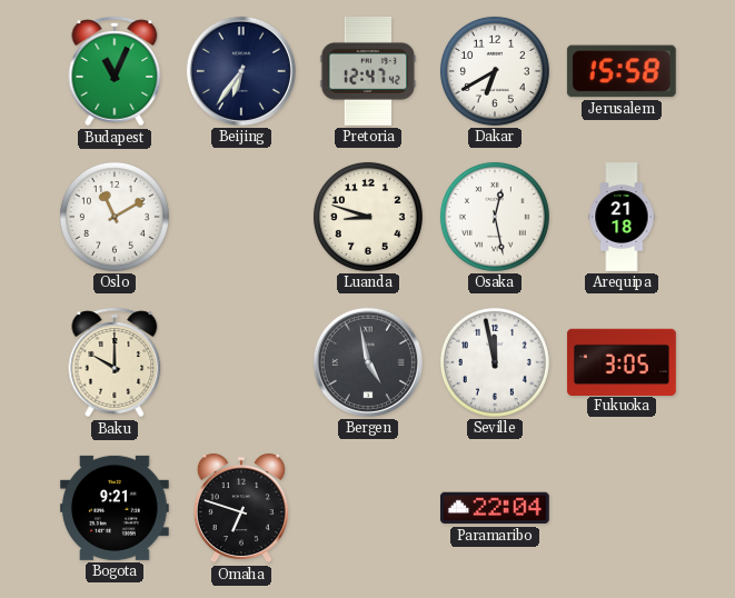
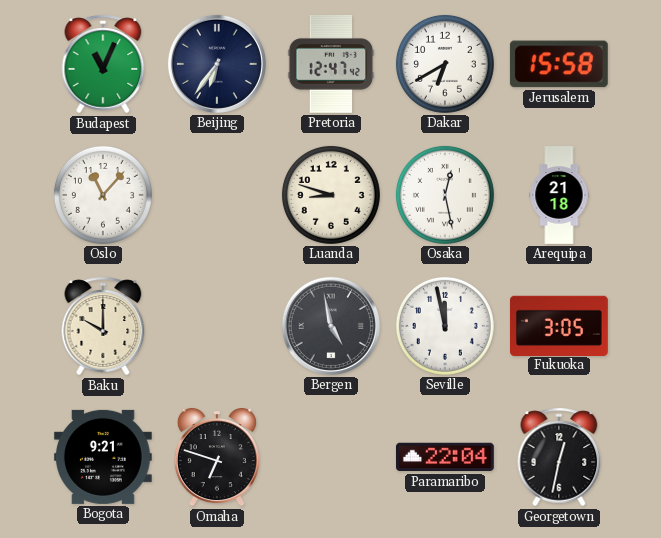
Oslo: 11:10 -> 11:07 (103, 195)
Georgetown: none -> 12:32 (559, 457)
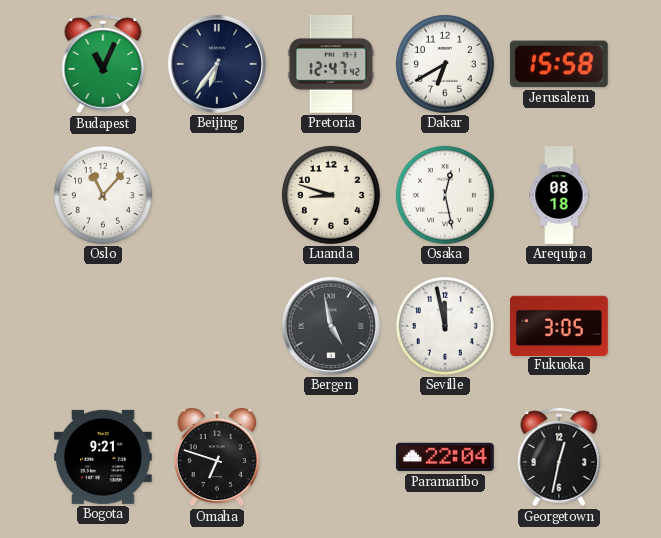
Arequipa: 21:18 -> 08:18 (559, 195)
Baku: 10:00 -> none (103, 326)
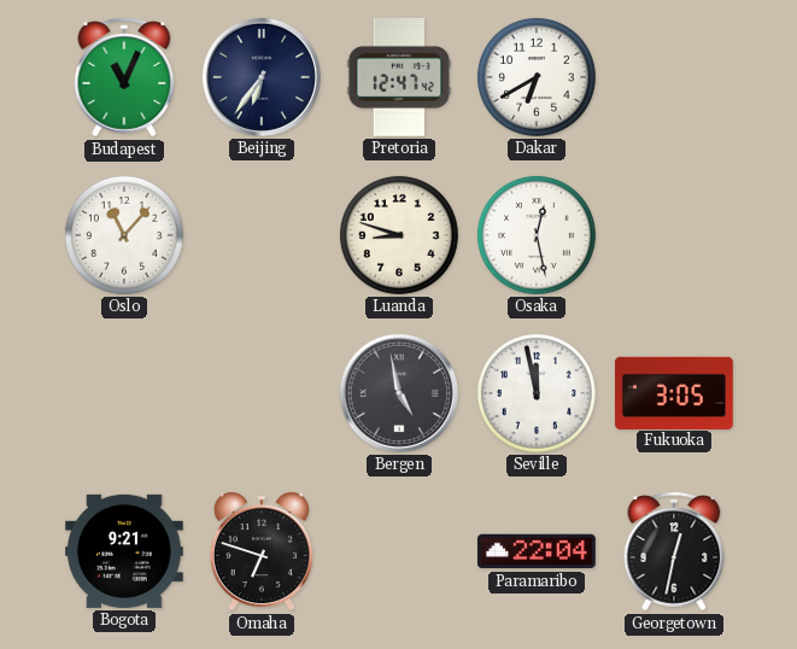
Jerusalem: 15:58 -> none (559, 64)
Arequipa: 08:18 -> none (559, 195)
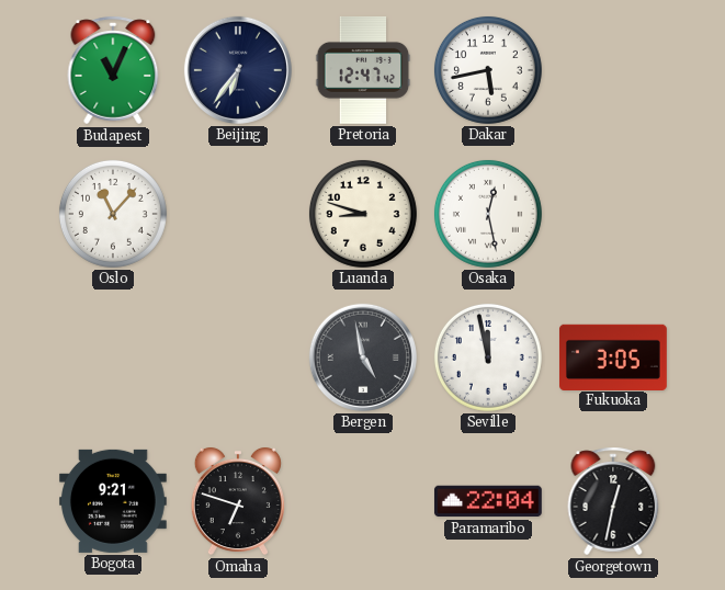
Dakar: 6:40 -> 5:43 (488, 70)
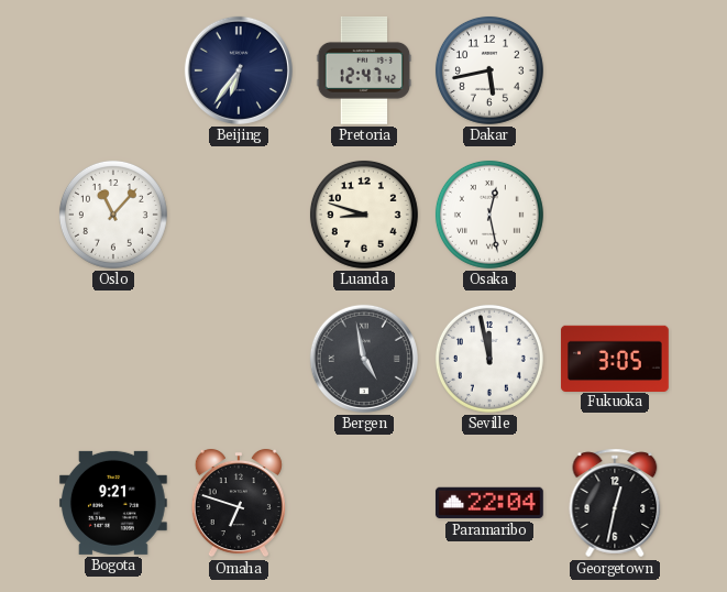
Budapest: 11:04 -> none (113, 70)
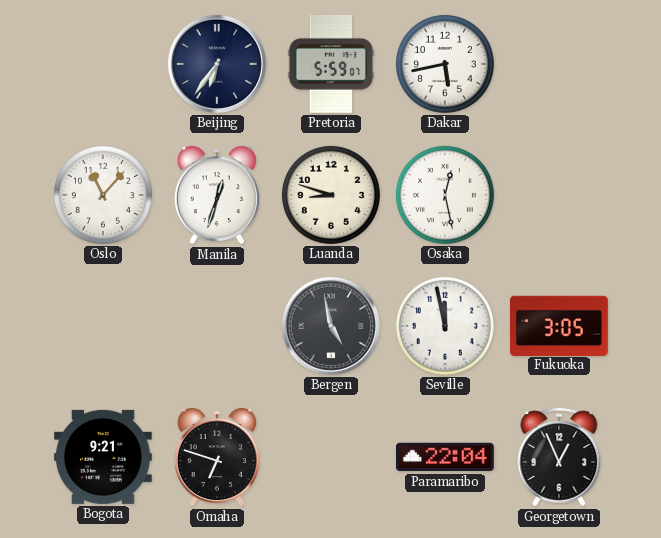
Pretoria: 12:47 -> 5:59 (331, 65)
Manila: none -> 12:33 (217, 195)
Georgetown: 12:32 -> 12:56 (559, 457)
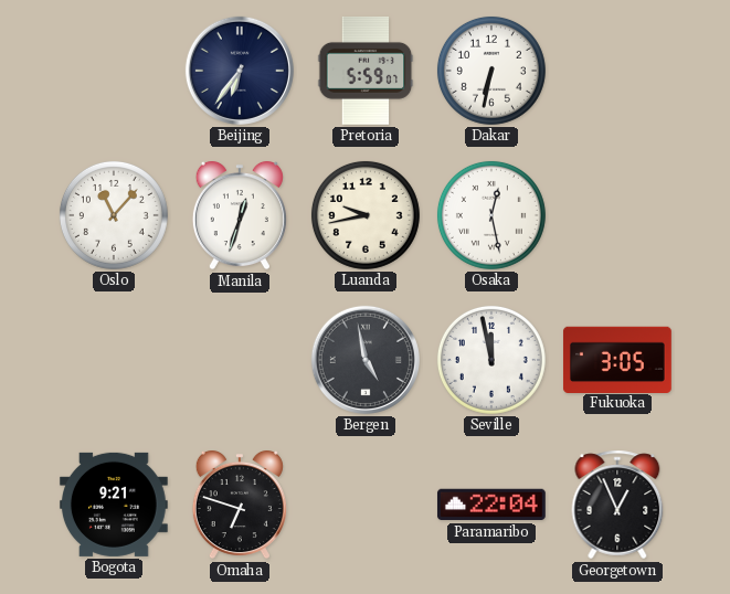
Dakar: 5:43 -> 6:32 (491, 71)
Luanda: 8:48 -> 9:43 (366, 215)
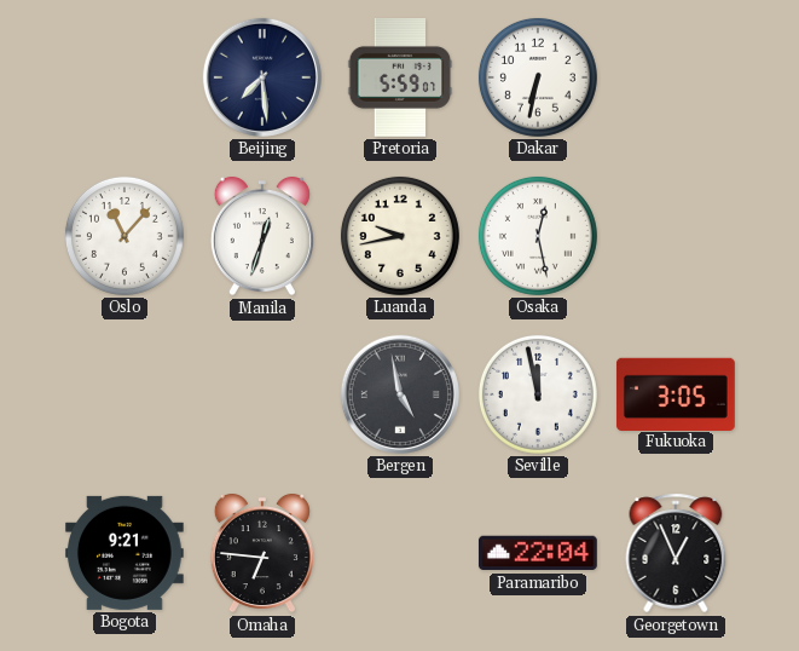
Beijing: 6:36 -> 7:29 (262, 77)
Omaha: 6:48 -> 6:46 (262, 553)
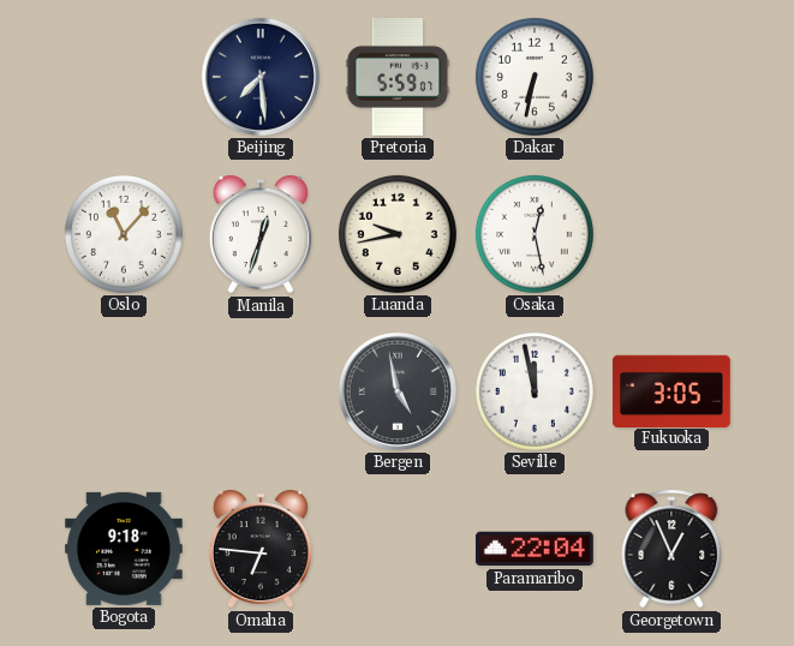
Bogota: 9:21 -> 9:18 (124, 549)
